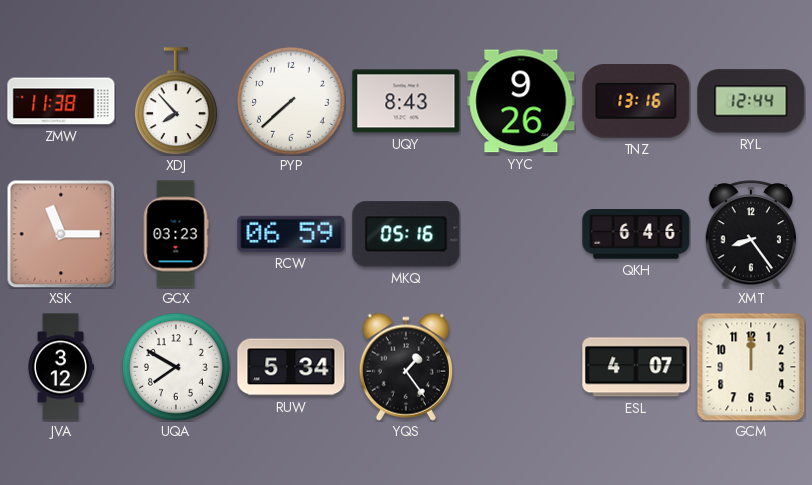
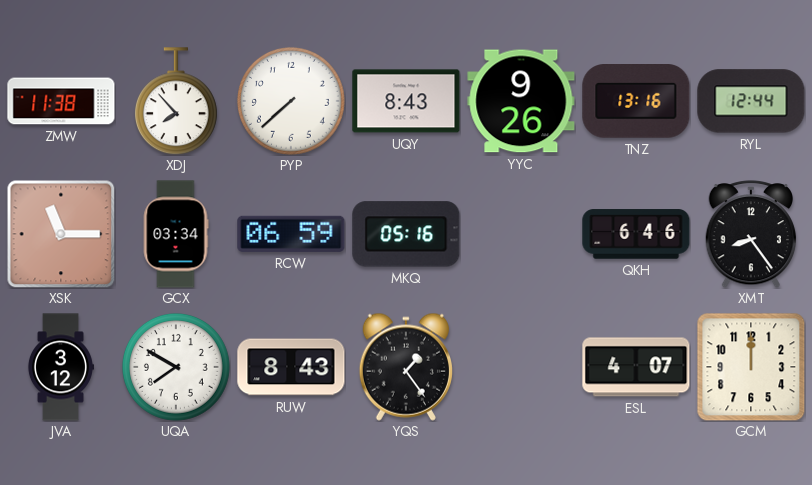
GCX: 03:23 -> 03:34 (176, 234)
RUW: 5:34 -> 8:43 (291, 367)
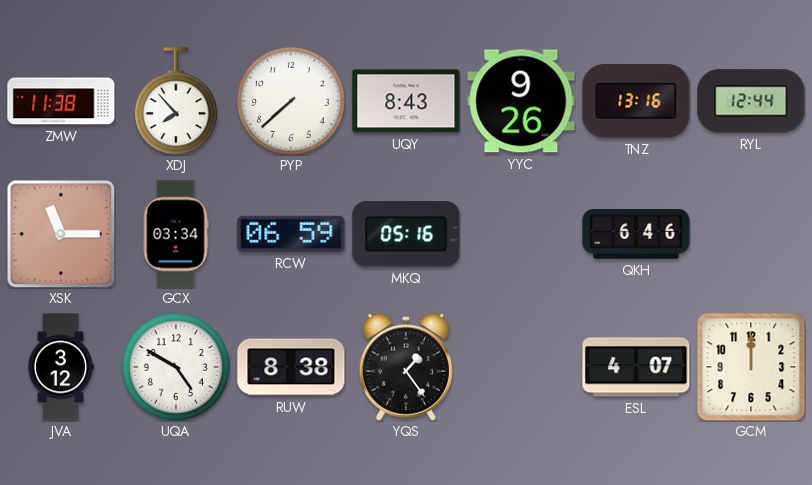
XMT: 8:24 -> none (751, 234)
UQA: 7:50 -> 4:50 (176, 367)
RUW: 8:43 -> 8:38 (291, 367)
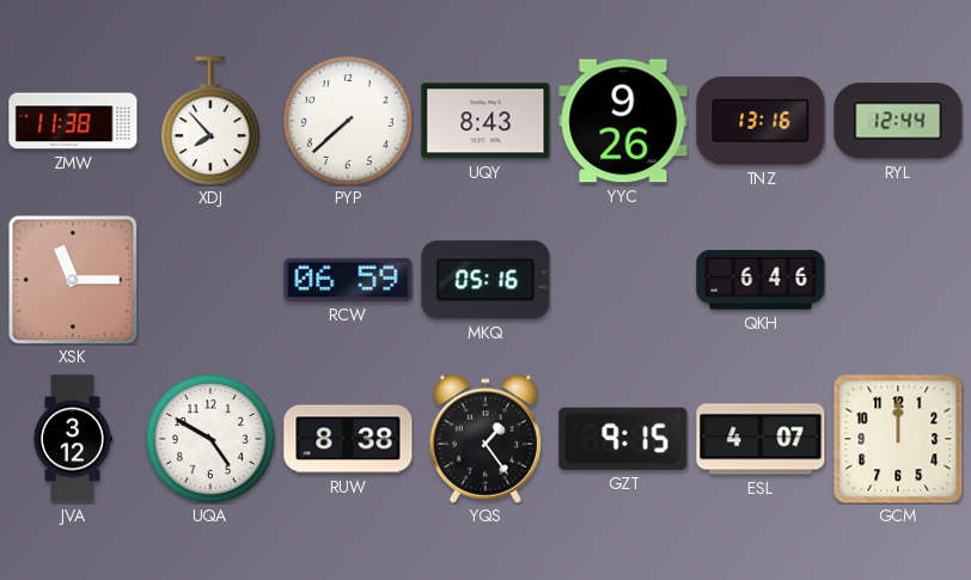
GCX: 03:34 -> none (176, 234)
GZT: none -> 9:15 (623, 439)
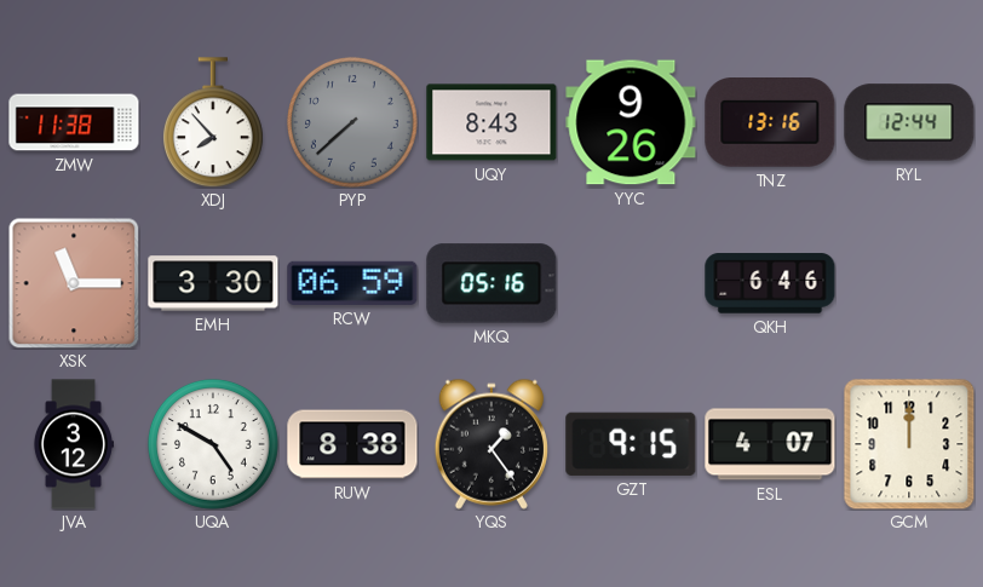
PYP dial: white -> grey (352, 122)
EMH: none -> 3:30 (213, 283)
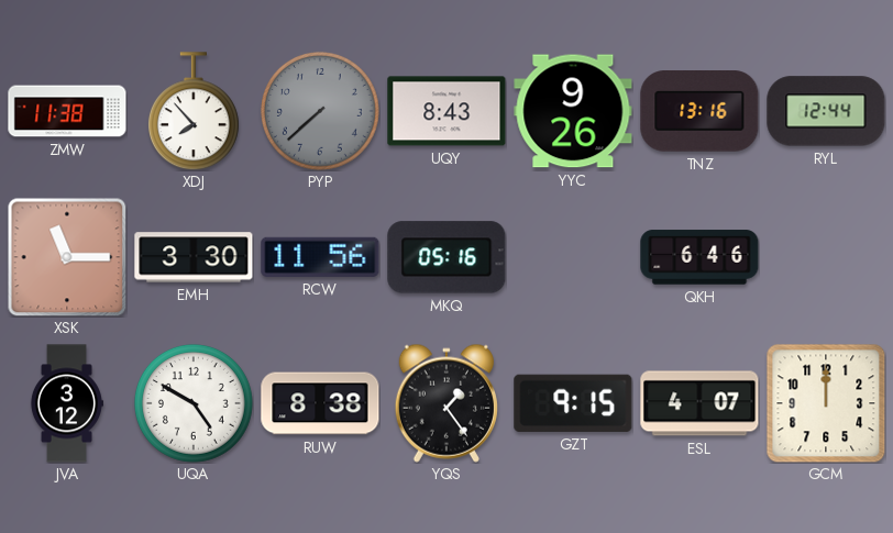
RCW: 06:59 -> 11:56 (320, 257)
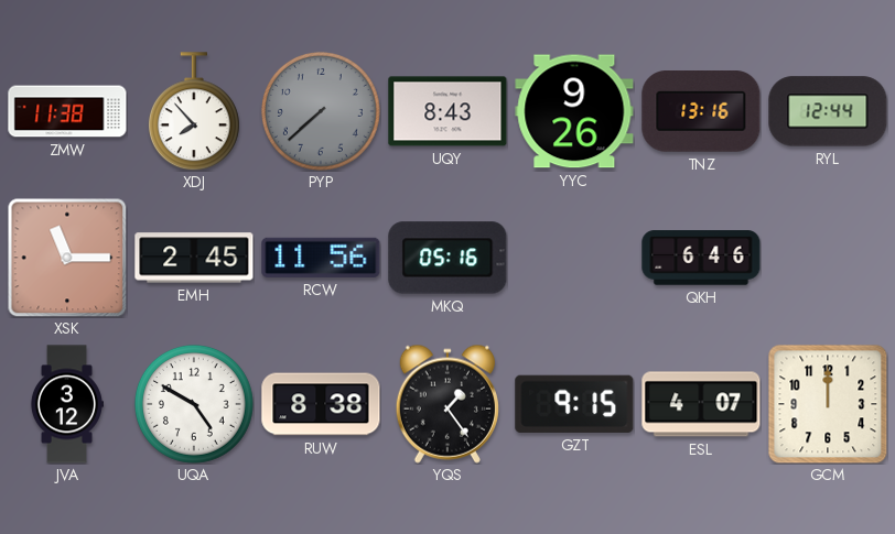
EMH: 3:30 -> 2:45 (194, 258)
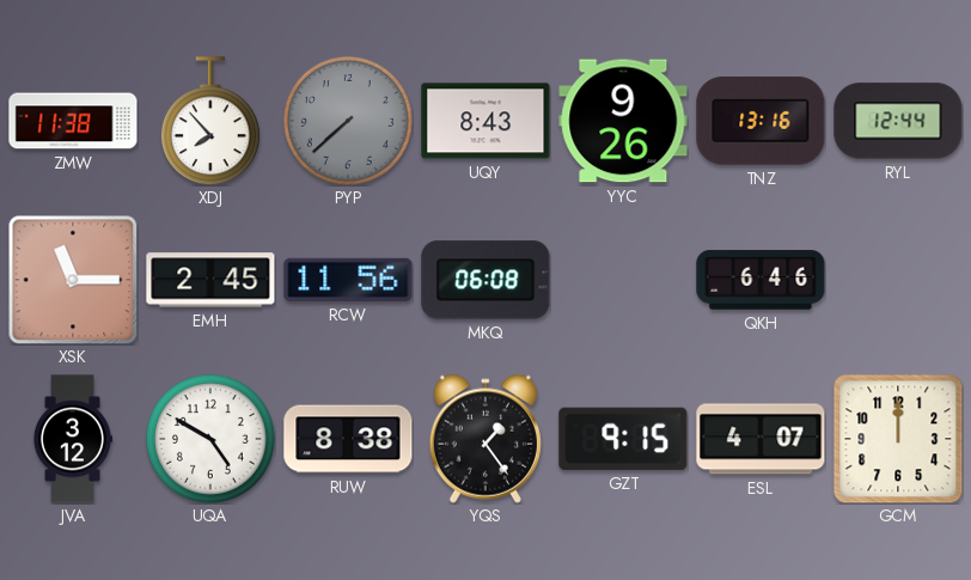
MKQ: 05:16 -> 06:08 (485, 280)
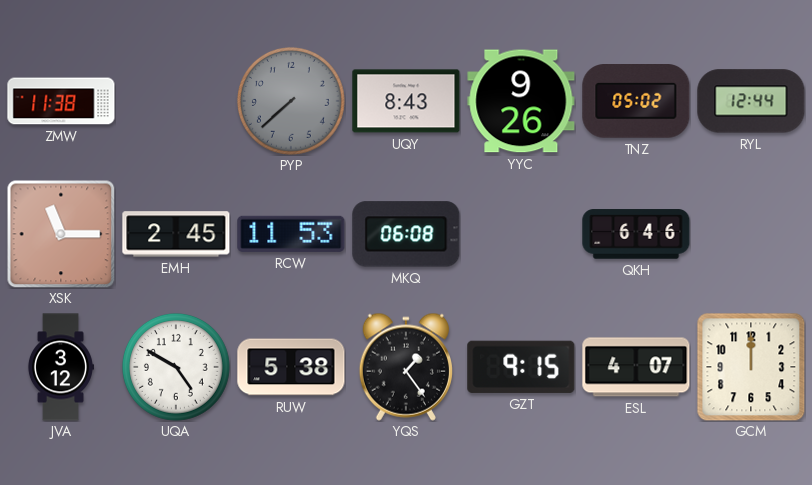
XDJ: 7:53 -> none (210, 121)
TNZ: 13:16 -> 05:02 (636, 102)
RCW: 11:56 -> 11:53 (291, 234)
RUW: 8:38 -> 5:38 (291, 367)
